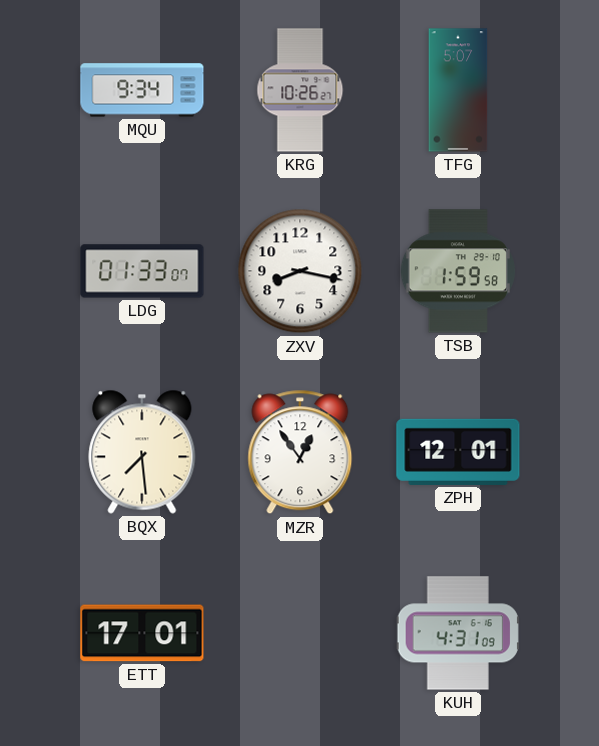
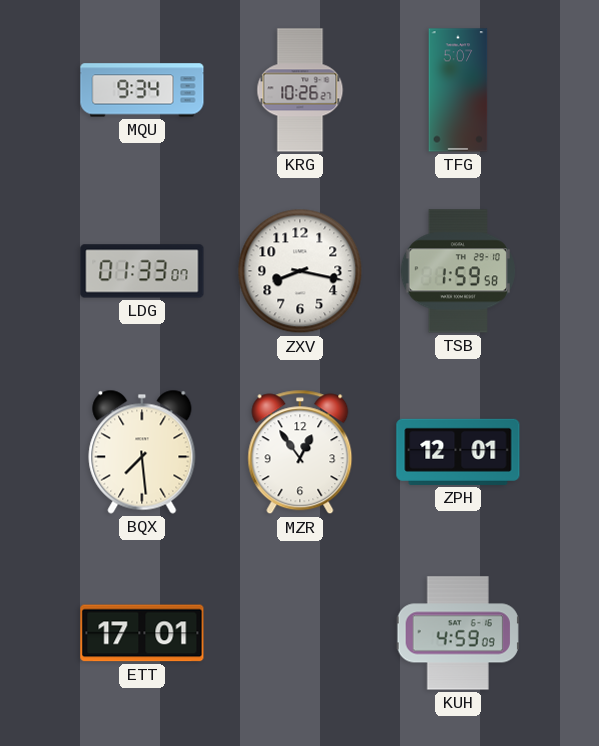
KUH: 4:31 -> 4:59 (458, 633)
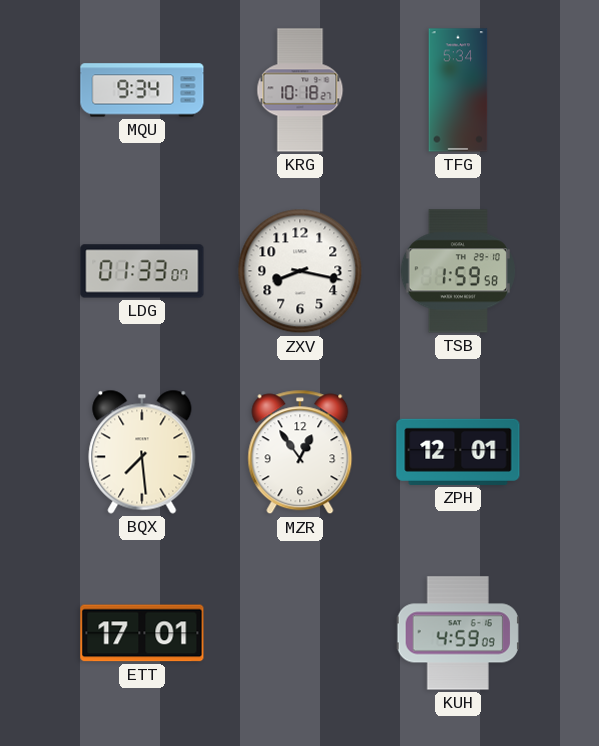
KRG: 10:26 -> 10:18 (300, 90)
TFG: 5:07 -> 5:34 (458, 90)
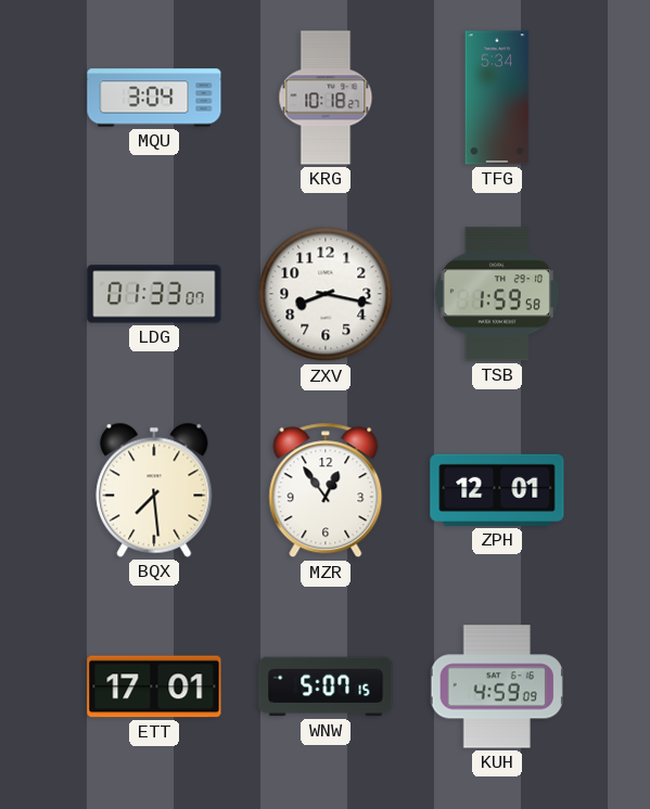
MQU: 9:34 -> 3:04 (154, 98)
WNW: none -> 5:07 (326, 686)
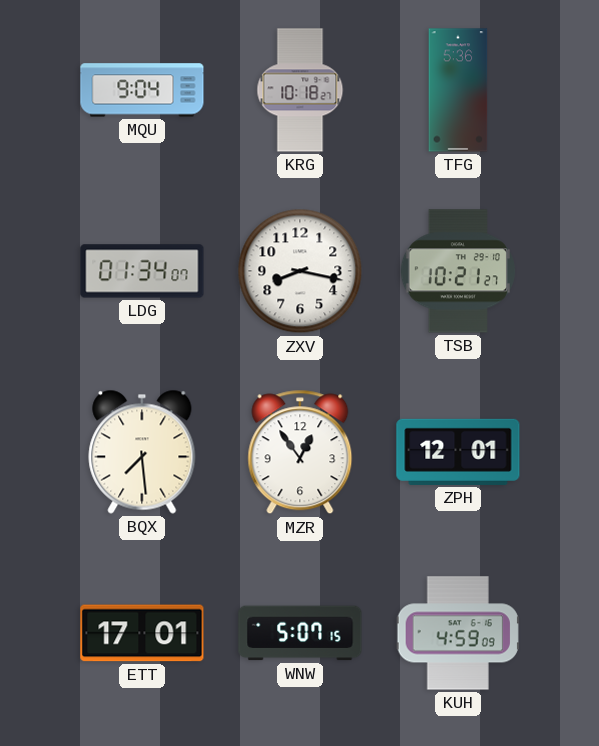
MQU: 3:04 -> 9:04 (142, 90)
TFG: 5:34 -> 5:36 (458, 90)
LDG: 01:33 -> 01:34 (142, 271)
TSB: 1:59 -> 10:21 (458, 271)
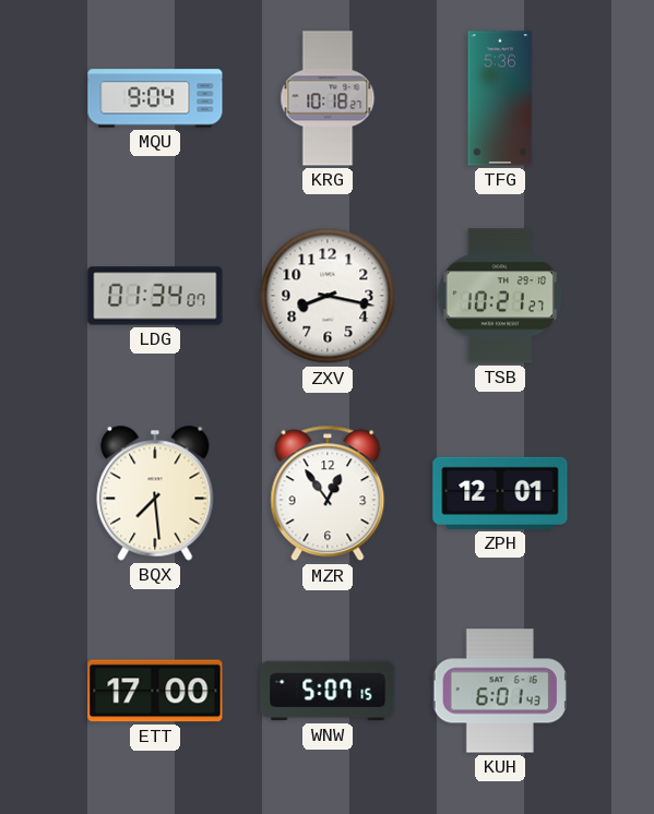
ETT: 17:01 -> 17:00 (155, 691)
KUH: 4:59 -> 6:01 (500, 691)
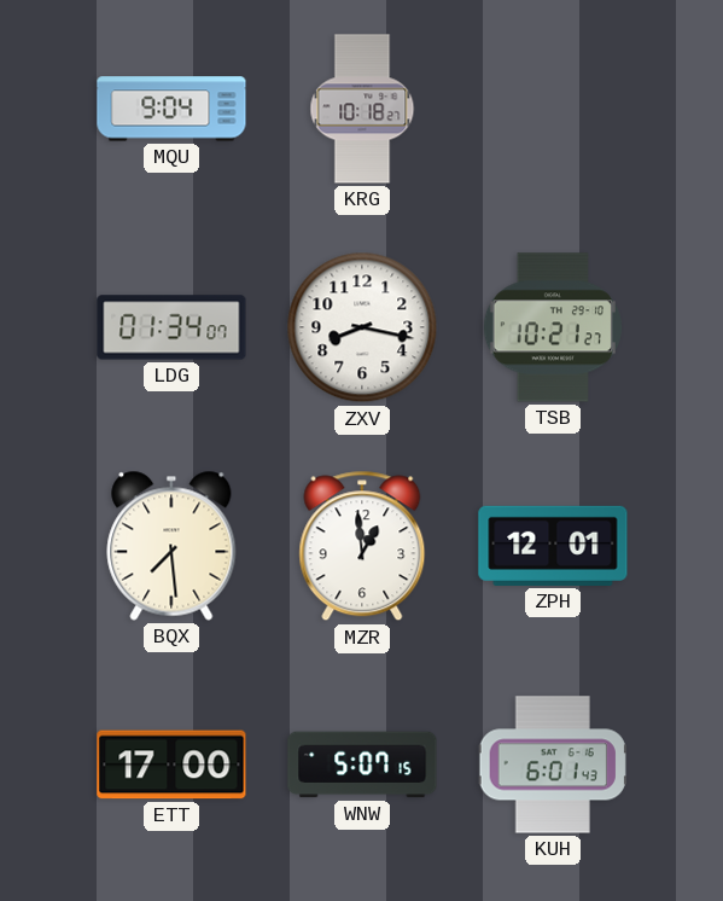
TFG: 5:36 -> none (500, 98)
MZR: 12:54 -> 12:59 (362, 546)
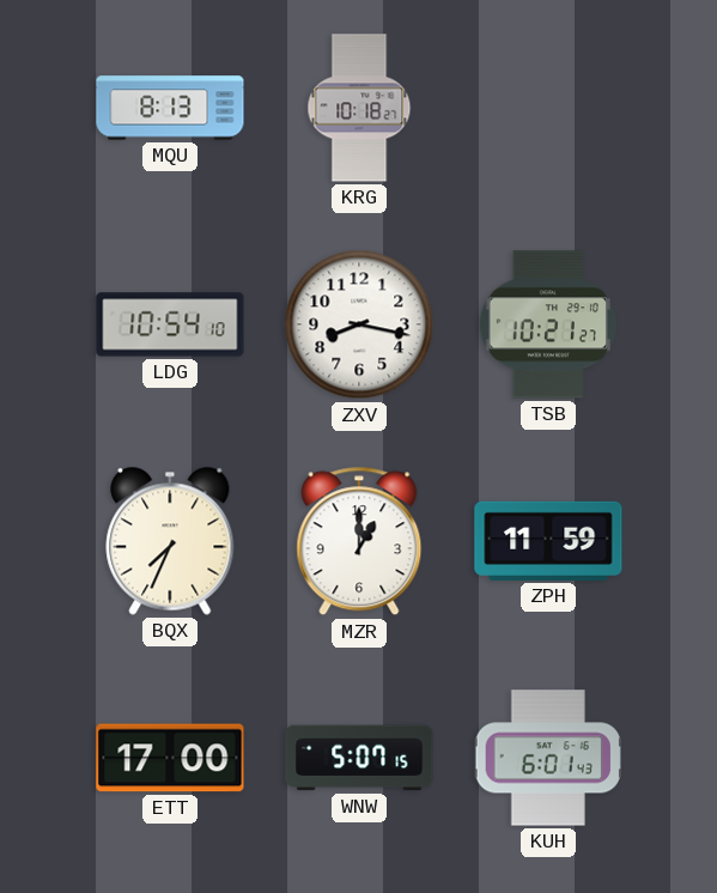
MQU: 9:04 -> 8:13 (170, 108)
LDG: 01:34 -> 10:54 (170, 324)
BQX: 7:29 -> 7:34 (170, 541)
MZR: 12:59 -> 1:00 (359, 541)
ZPH: 12:01 -> 11:59 (548, 541)
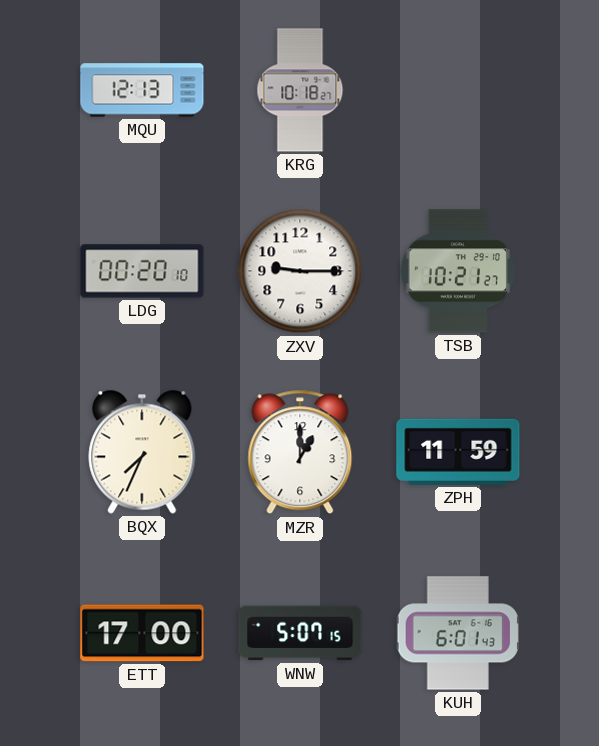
MQU: 8:13 -> 12:13 (142, 90)
LDG: 10:54 -> 00:20 (142, 271)
ZXV: 8:17 -> 9:15 (300, 271)
